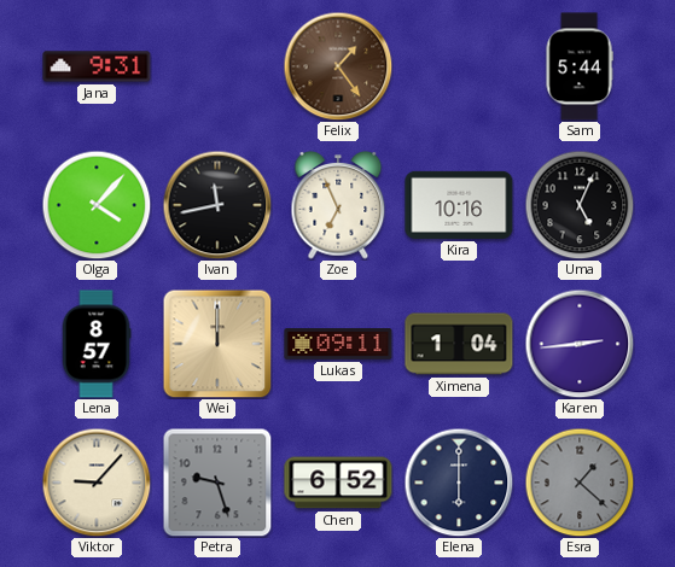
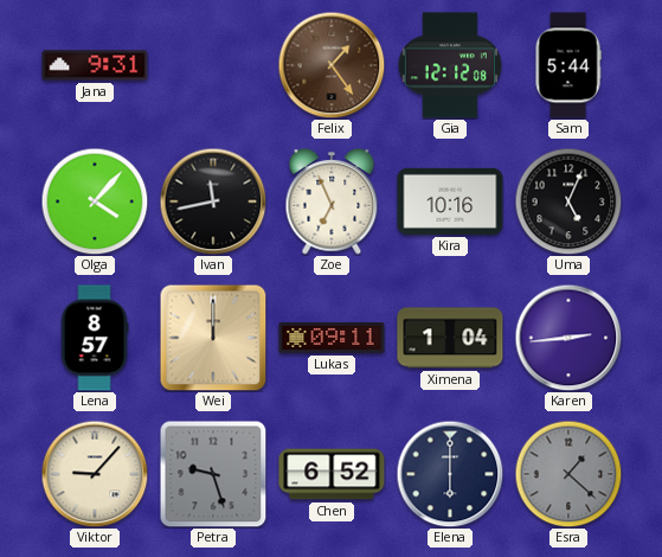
Gia: none -> 12:12 (450, 65)
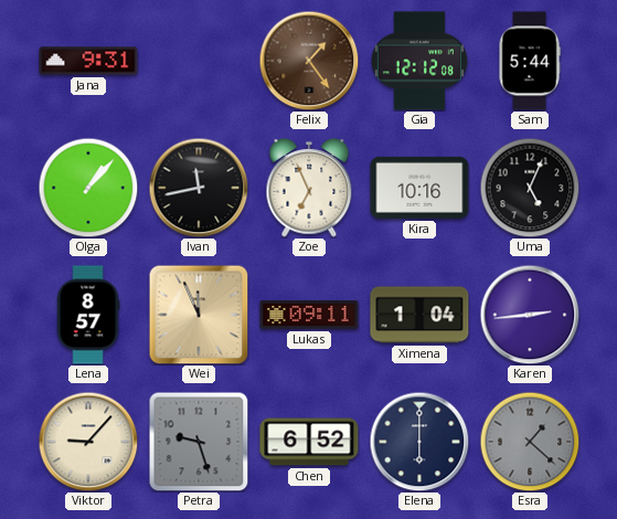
Olga: 4:07 -> 1:07 (88, 188)
Wei: 12:00 -> 11:56 (199, 315)
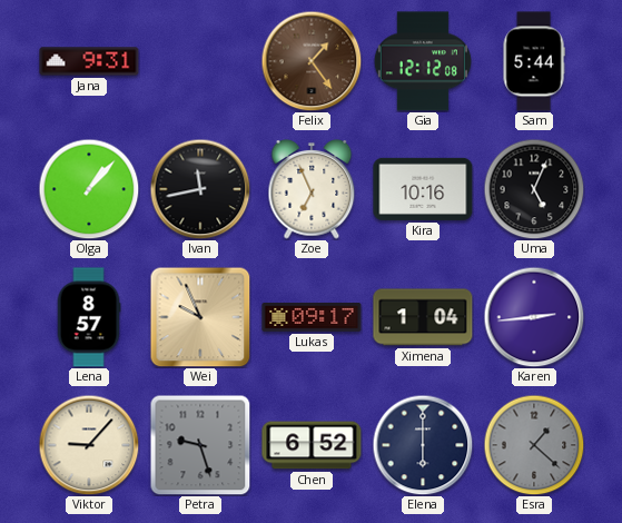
Wei: 11:56 -> 9:56 (200, 317)
Lukas: 09:11 -> 09:17 (312, 318)
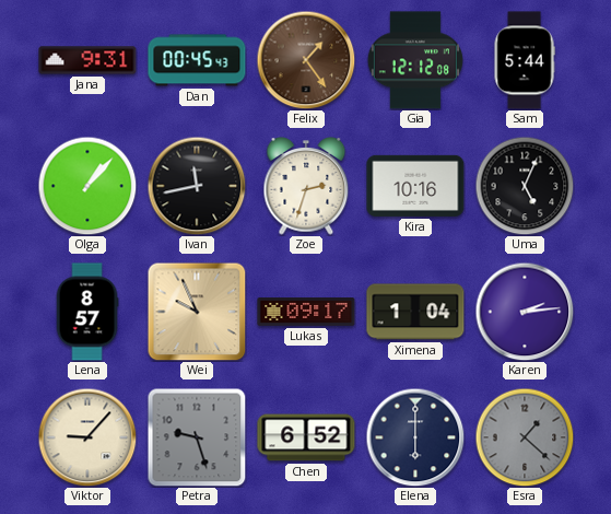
Dan: none -> 00:45 (197, 60)
Zoe: 6:56 -> 2:33 (306, 186)
Karen: 2:44 -> 2:14 (525, 312)
